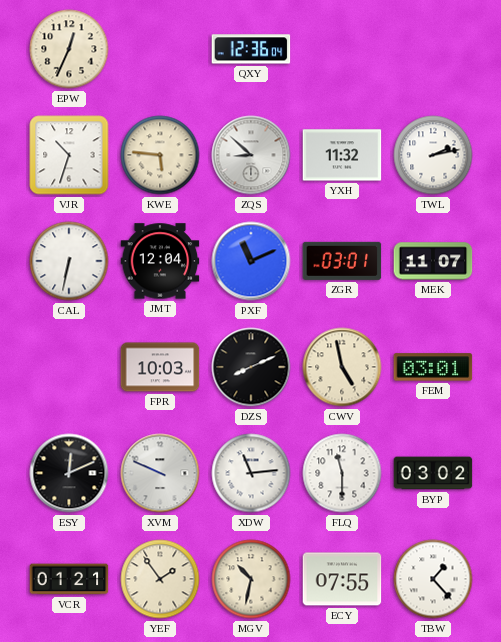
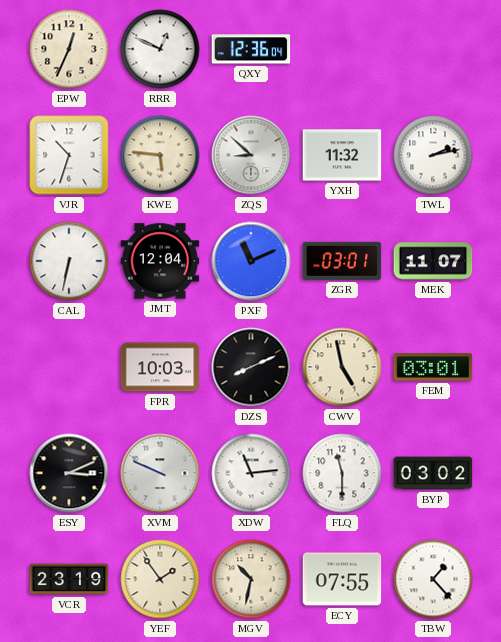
RRR: none -> 12:49 (160, 49)
ESY: 12:11 -> 3:11 (69, 473)
VCR: 01:21 -> 23:19 (69, 579)
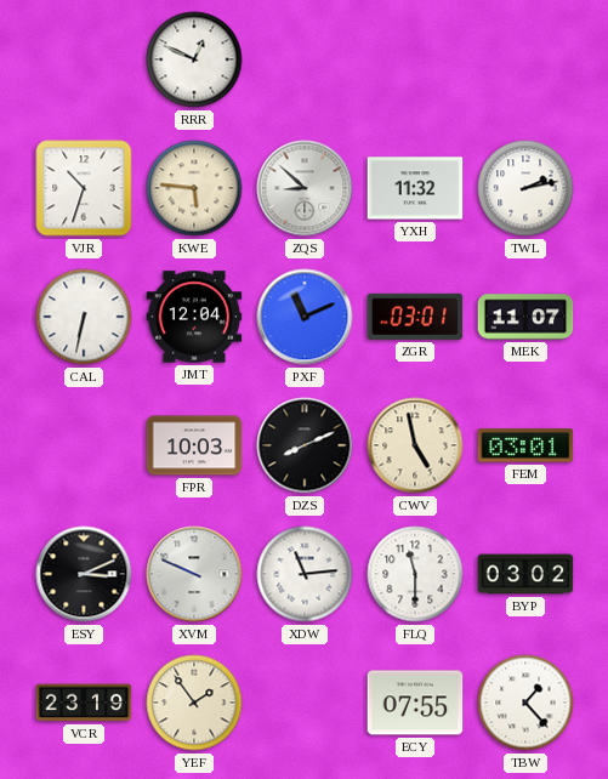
EPW: 12:34 -> none (69, 49)
QXY: 12:36 -> none (251, 49)
MGV: 10:32 -> none (251, 579)
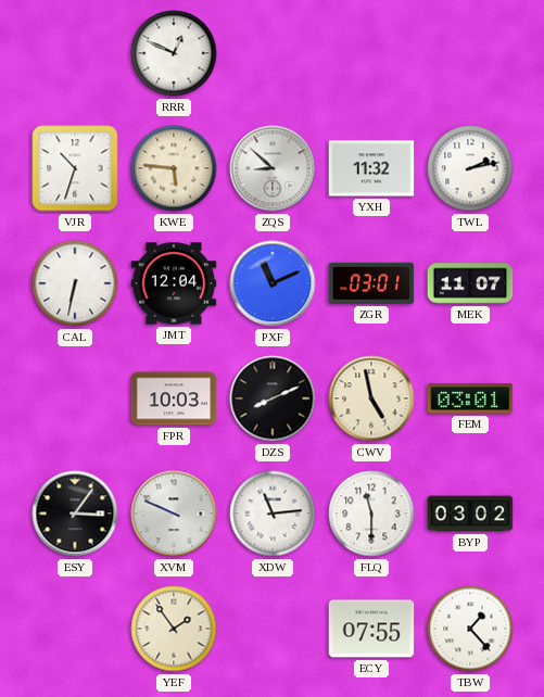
ESY: 3:11 -> 3:06 (75, 514)
VCR: 23:19 -> none (84, 703)
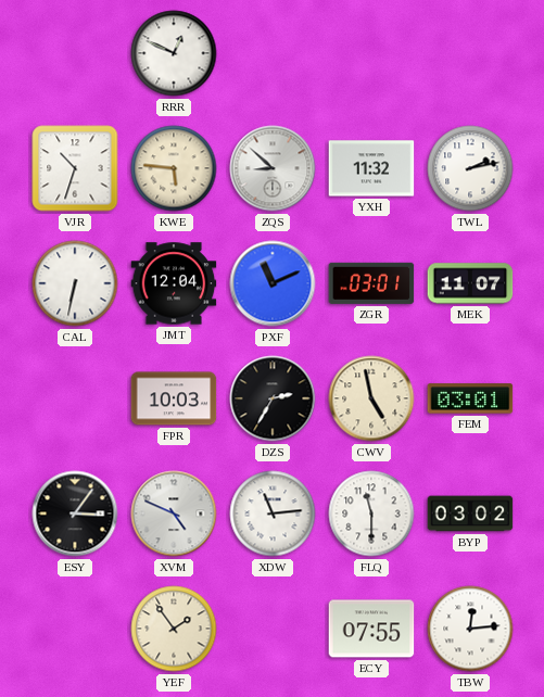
DZS: 8:11 -> 2:35 (273, 398)
XVM: 9:49 -> 4:49 (174, 514)
TBW: 1:23 -> 12:14 (470, 629)
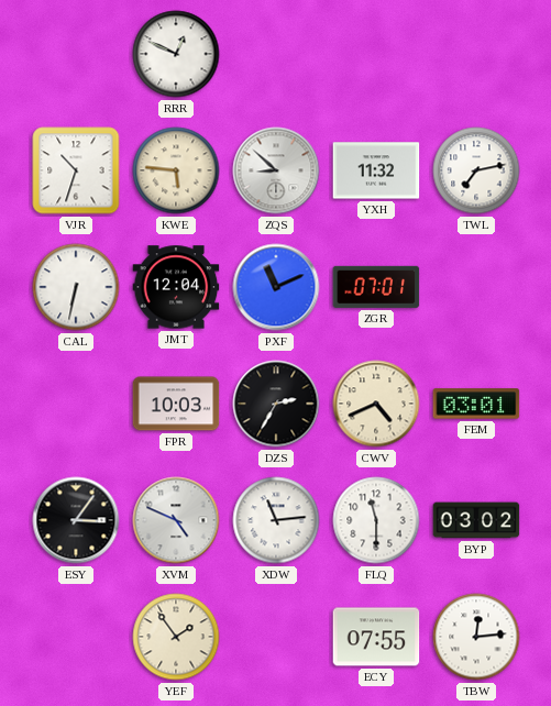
TWL: 2:13 -> 7:13 (476, 170)
ZGR: 03:01 -> 07:01 (376, 287)
MEK: 11:07 -> none (470, 283)
CWV: 4:58 -> 4:41 (376, 404)
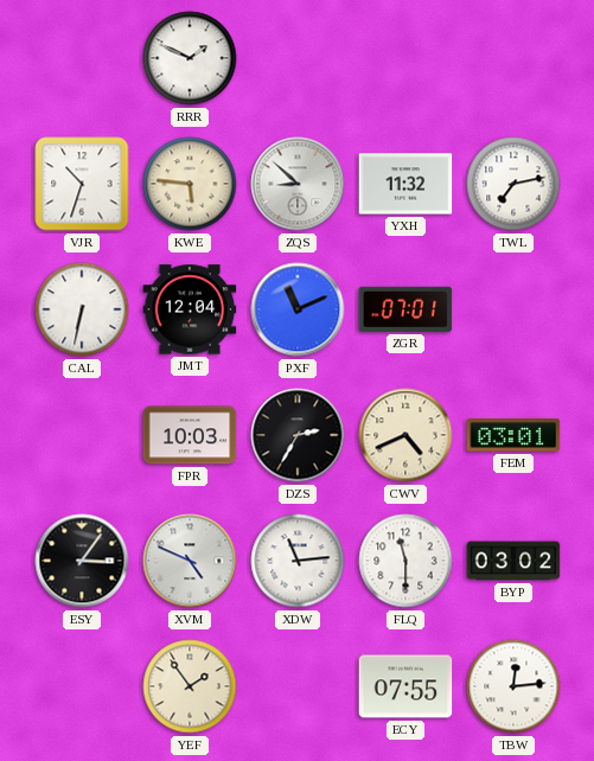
RRR: 12:49 -> 1:49 (190, 58)
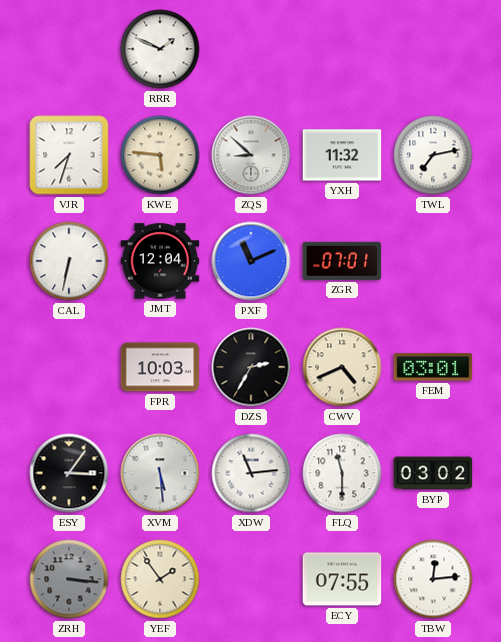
VJR: 10:33 -> 7:33 (69, 155)
XVM: 4:49 -> 5:29 (160, 473)
ZRH: none -> 3:16 (69, 579)
